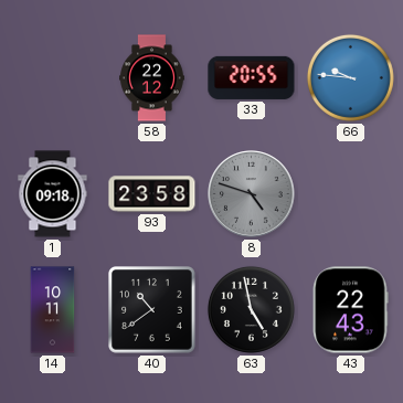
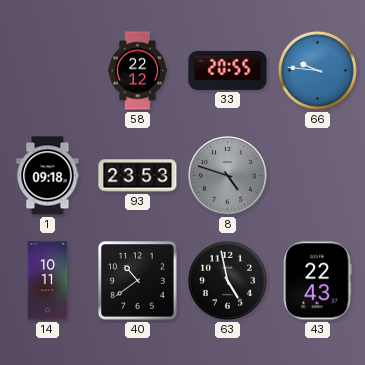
93: 23:58 -> 23:53 (138, 176)
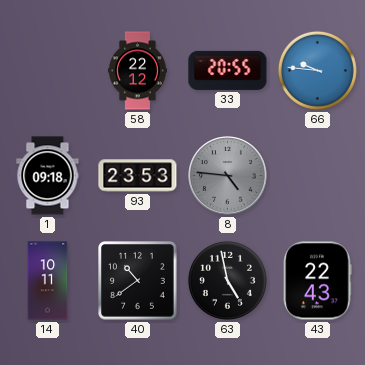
8: 4:48 -> 4:46 (228, 176)
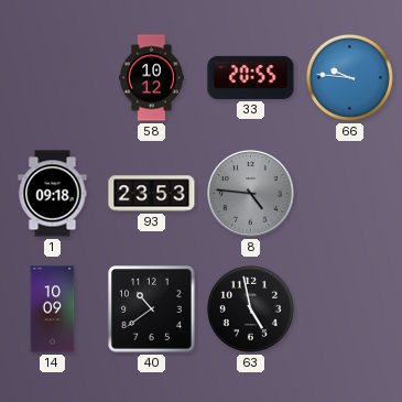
58: 22:12 -> 10:12 (152, 78)
14: 10:11 -> 10:09 (53, 309)
43: 22:43 -> none (317, 281)
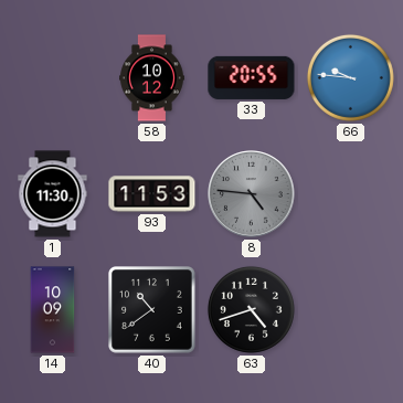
1: 09:18 -> 11:30 (53, 194)
93: 23:53 -> 11:53 (152, 194)
63: 4:58 -> 4:42 (251, 309)
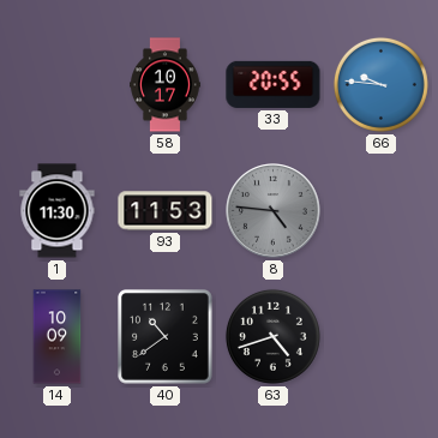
58: 10:12 -> 10:17 (166, 85)
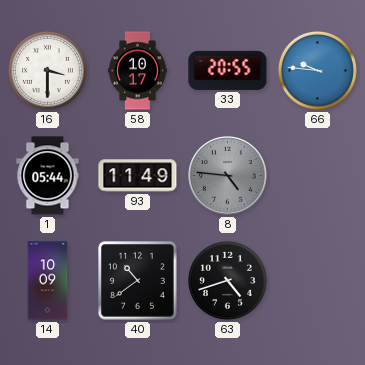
16: none -> 3:30 (47, 70)
1: 11:30 -> 05:44 (48, 176)
93: 11:53 -> 11:49 (138, 176)
